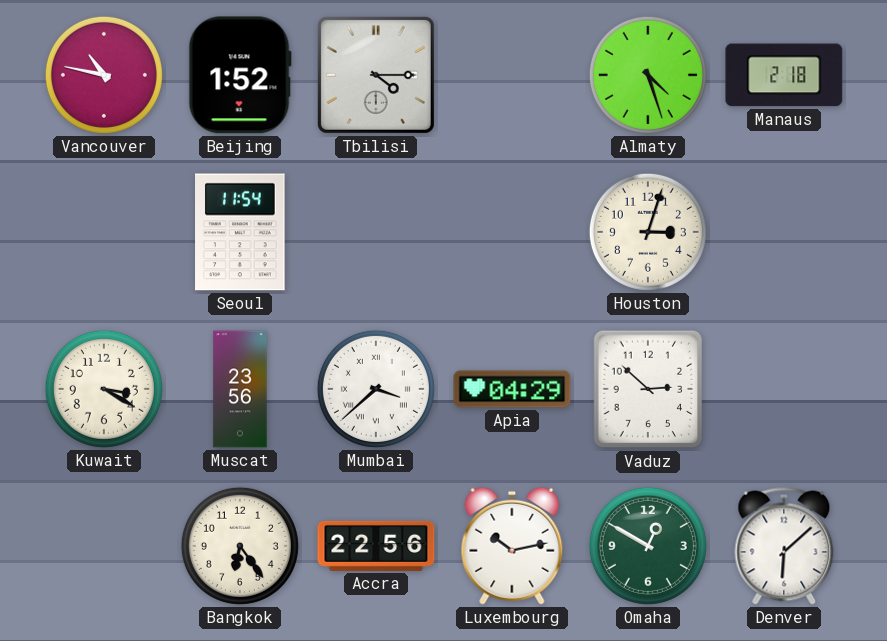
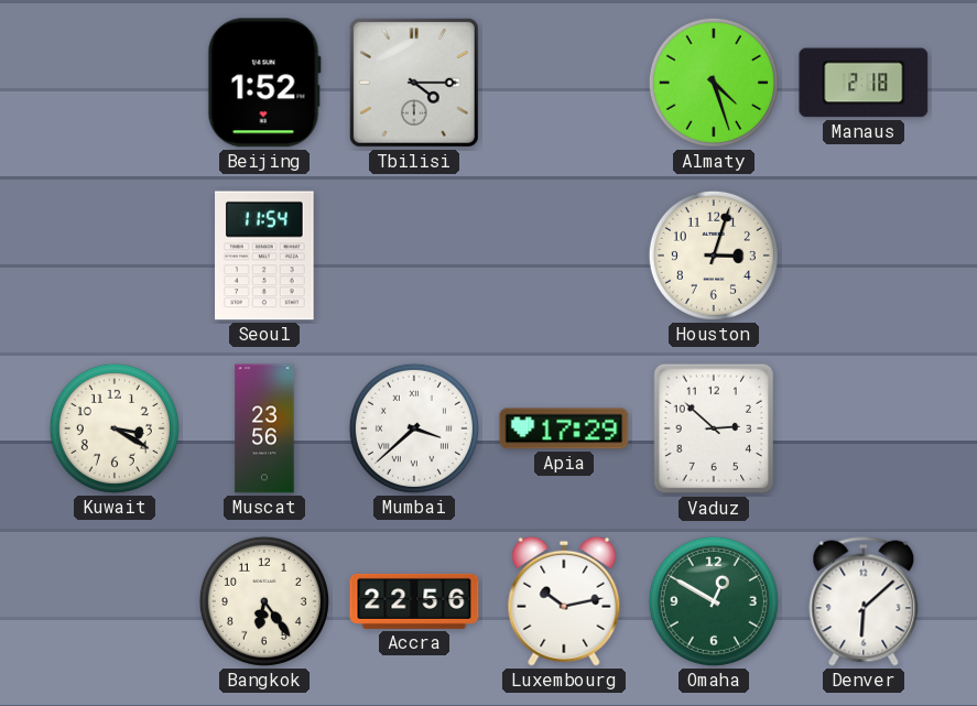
Vancouver: 10:47 -> none (104, 75)
Apia: 04:29 -> 17:29 (564, 428)
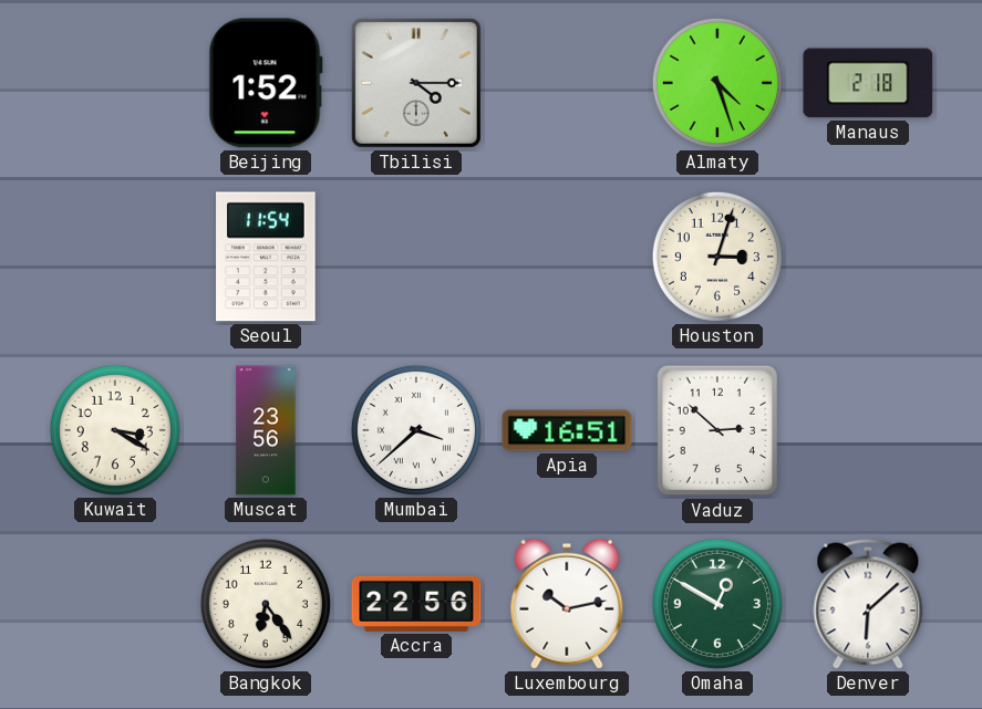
Apia: 17:29 -> 16:51 (567, 430)
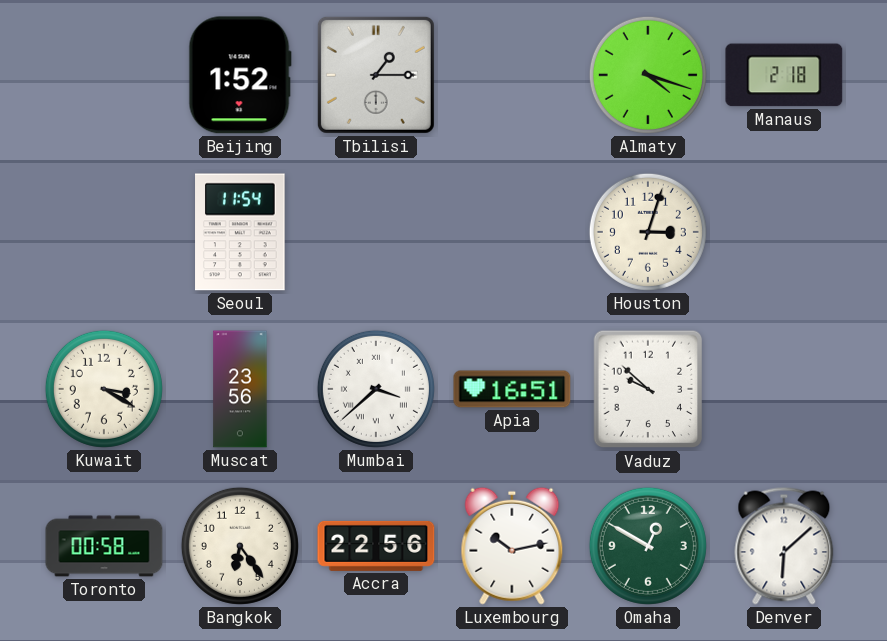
Tbilisi: 4:15 -> 1:15 (376, 75)
Almaty: 4:27 -> 4:18 (648, 75)
Vaduz: 2:52 -> 9:52 (648, 389)
Toronto: none -> 00:58 (104, 546)
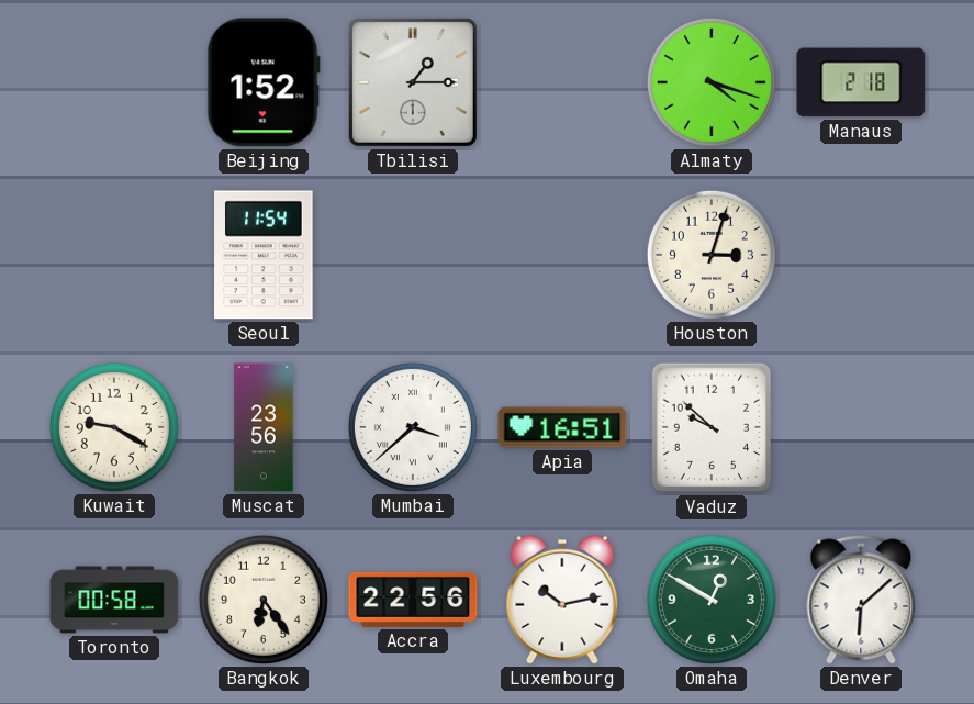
Kuwait: 3:20 -> 9:20 (114, 427)
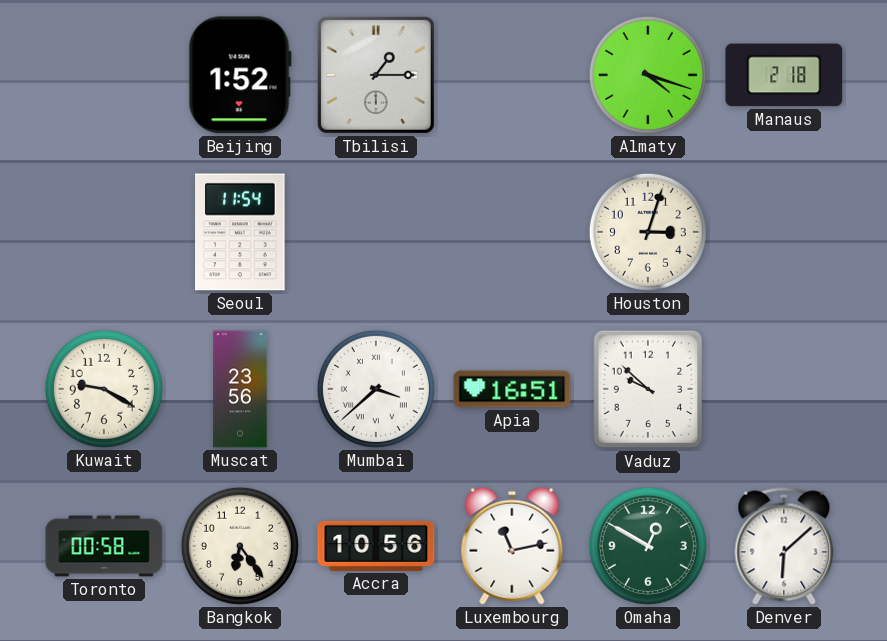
Accra: 22:56 -> 10:56 (376, 546)
Luxembourg: 10:13 -> 11:13 (512, 546)
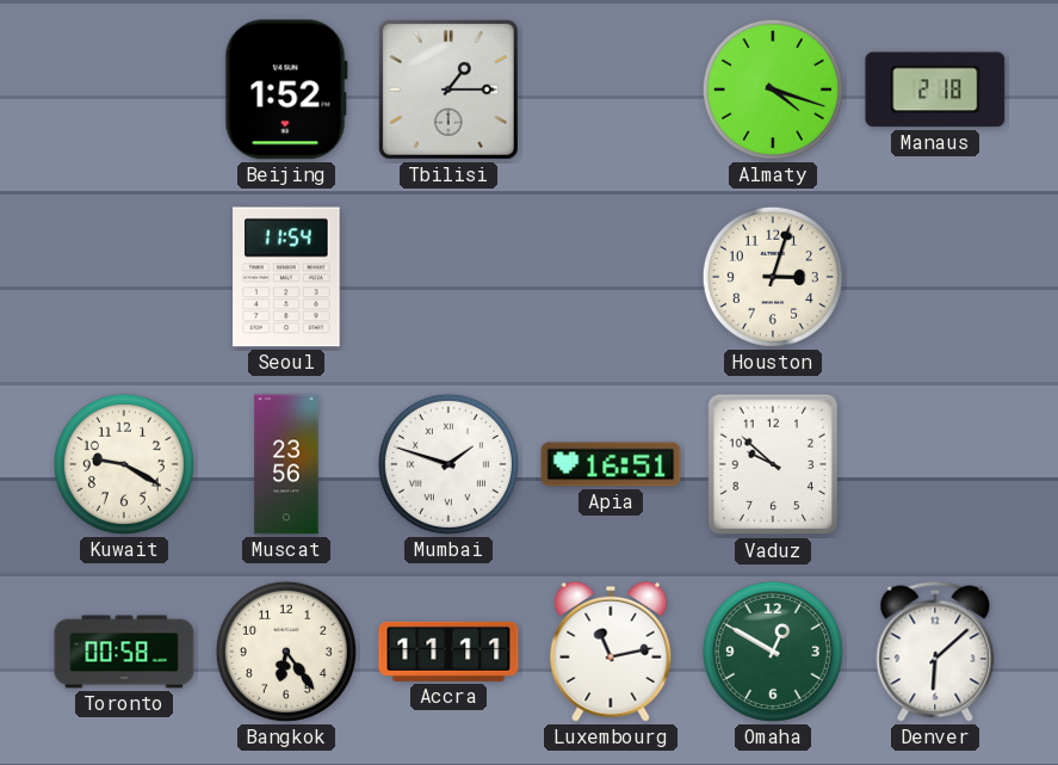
Mumbai: 3:38 -> 1:48 (448, 464)
Accra: 10:56 -> 11:11 (448, 652)
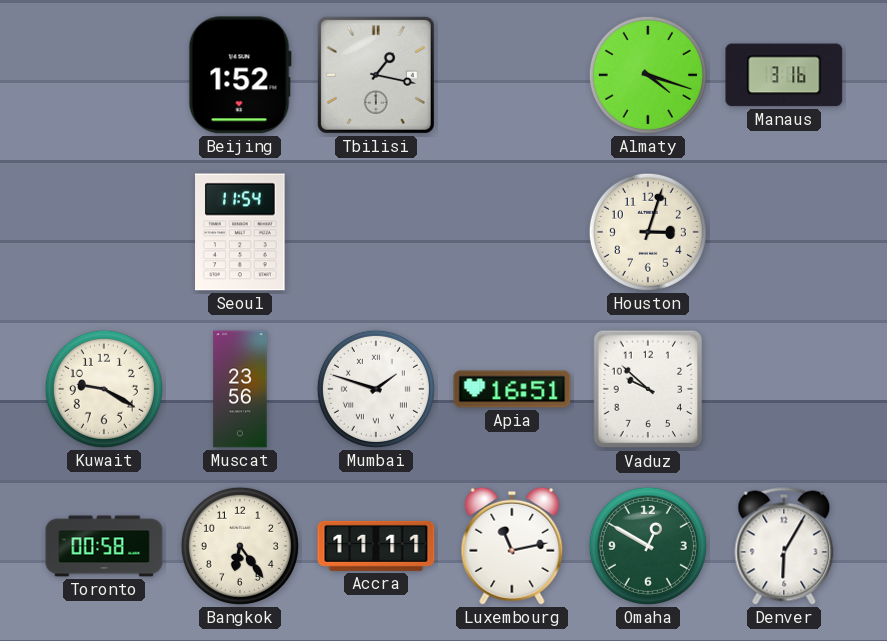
Tbilisi: 1:15 -> 1:17 (376, 75)
Manaus: 2:18 -> 3:16 (784, 75)
Denver: 6:08 -> 6:05 (784, 546)
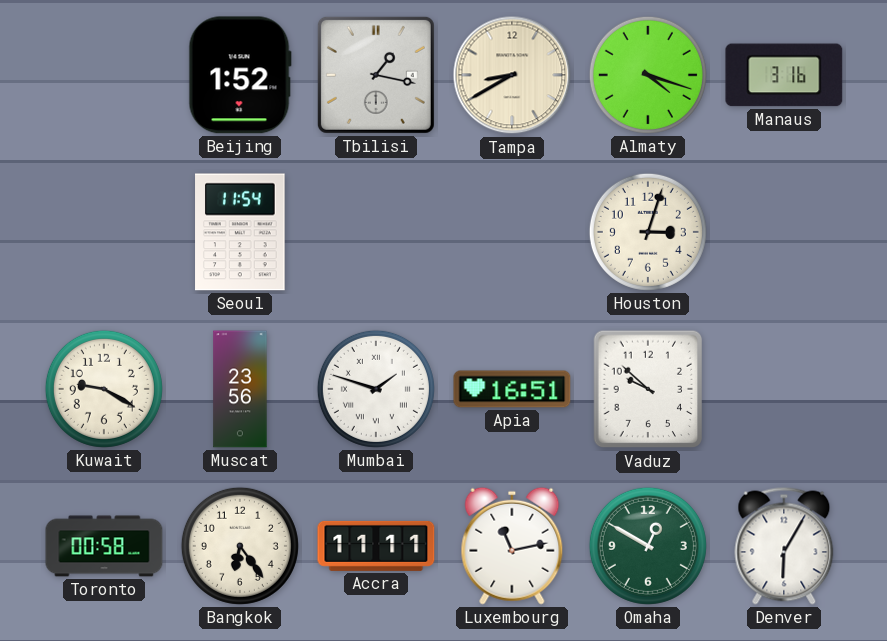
Tampa: none -> 8:40 (512, 75)
